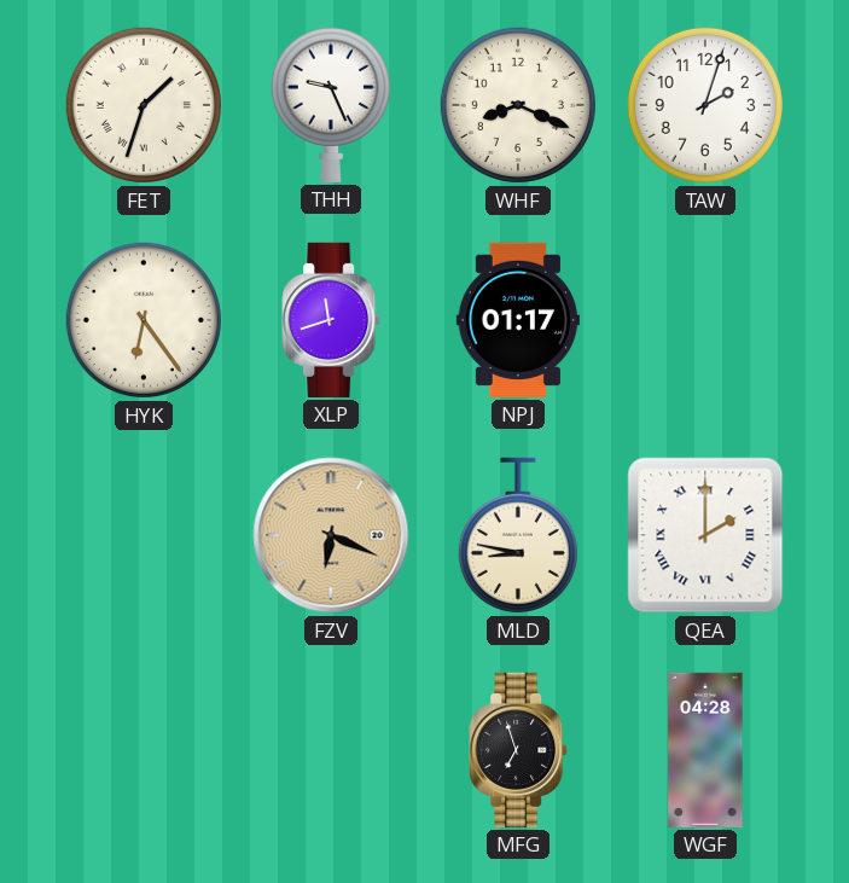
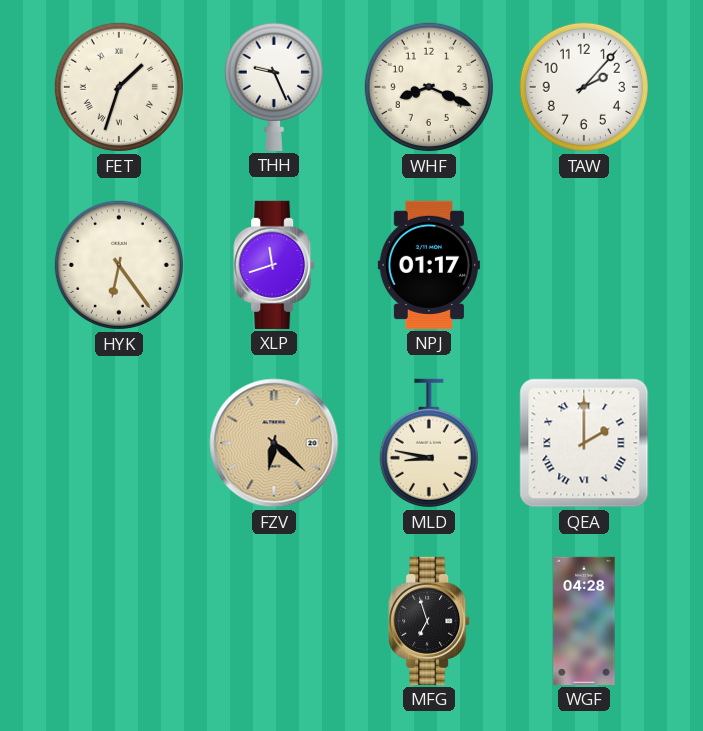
TAW: 2:03 -> 2:07 (584, 87)
FZV: 6:19 -> 6:22 (274, 443)
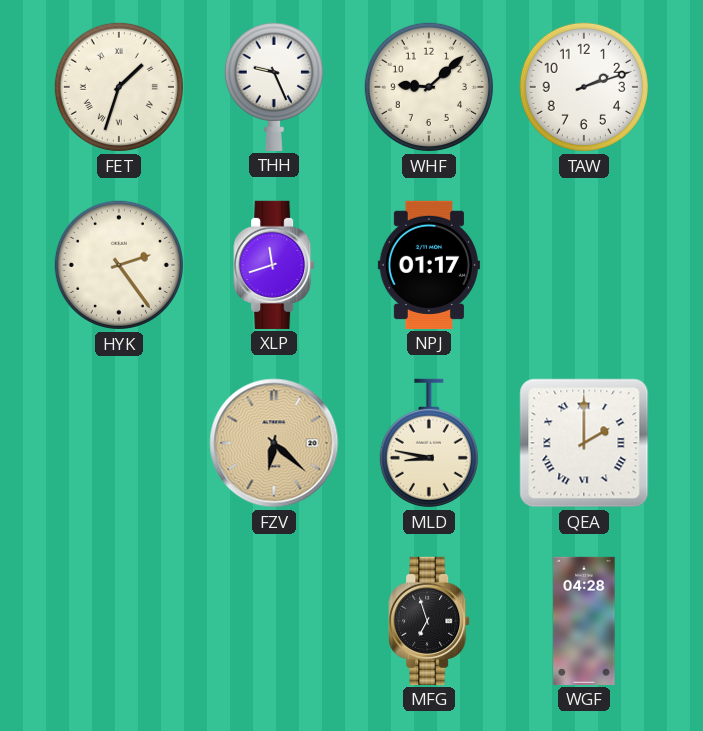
WHF: 8:19 -> 9:08 (429, 87)
TAW: 2:07 -> 2:12 (584, 87)
HYK: 6:24 -> 2:24 (119, 265)
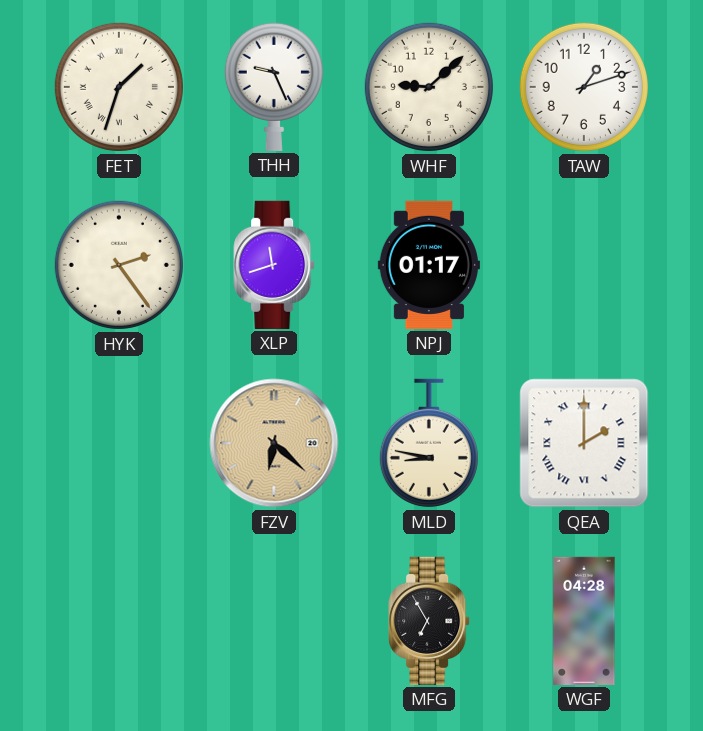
TAW: 2:12 -> 1:12 (584, 87)
MFG: 6:57 -> 6:55 (429, 621)
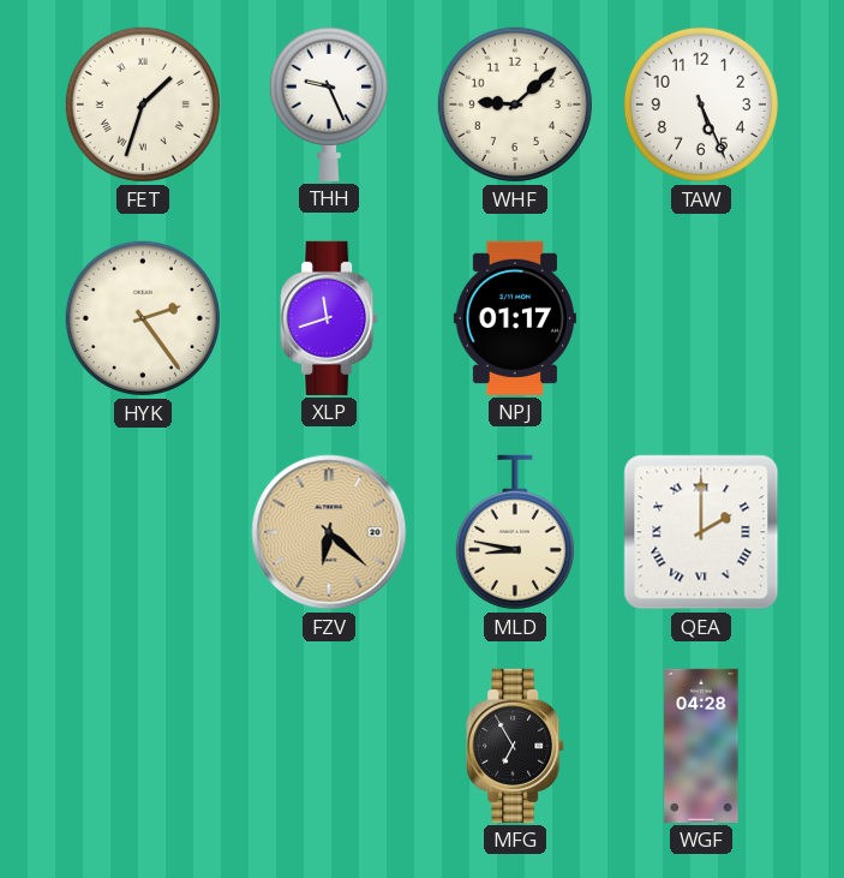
TAW: 1:12 -> 5:26 (701, 104)
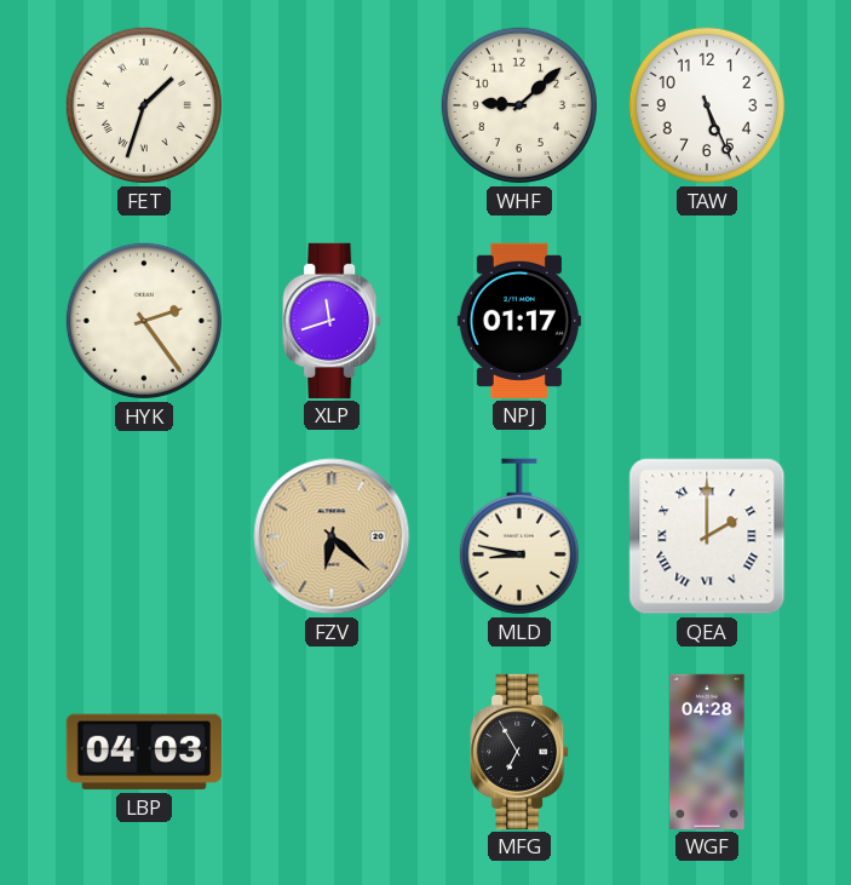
THH: 9:26 -> none (329, 103)
LBP: none -> 04:03 (144, 752)
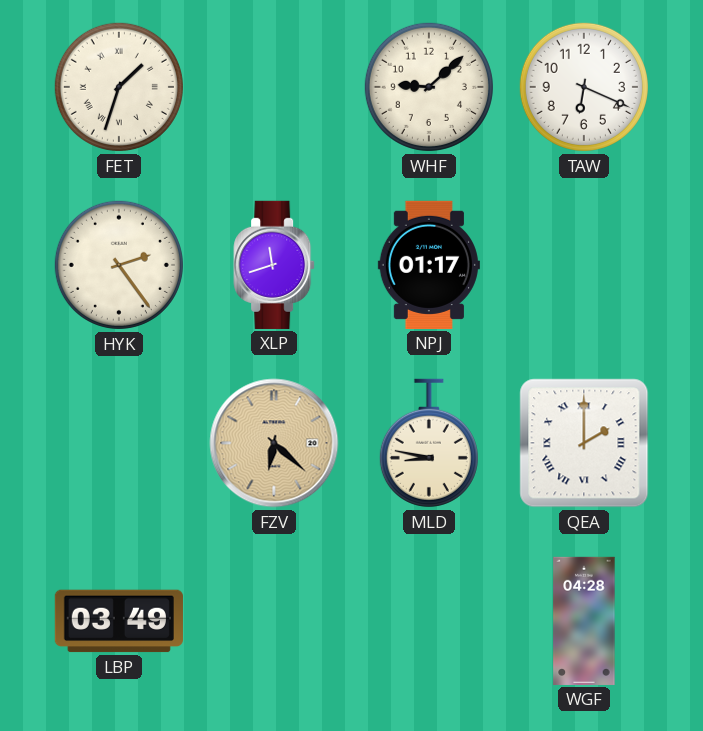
TAW: 5:26 -> 6:19 (584, 87)
LBP: 04:03 -> 03:49 (119, 621)
MFG: 6:55 -> none (519, 752)
